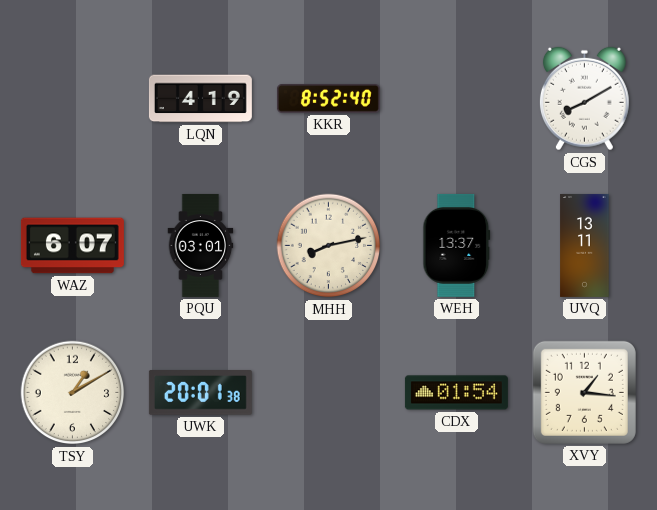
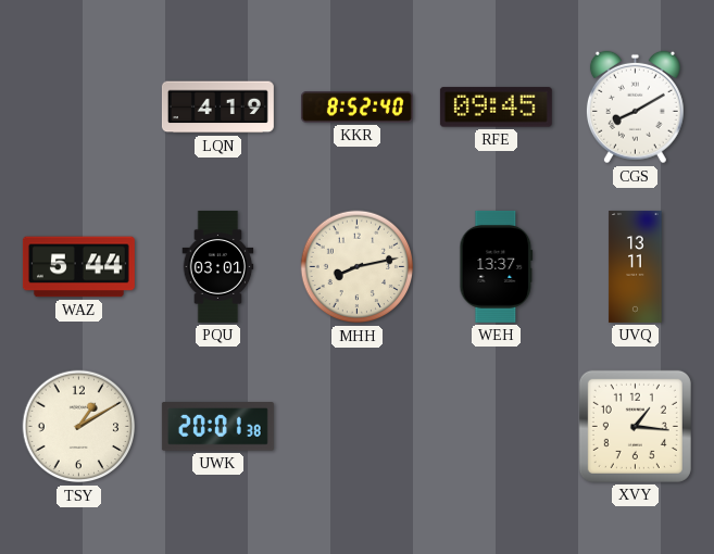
RFE: none -> 09:45 (496, 108)
WAZ: 6:07 -> 5:44 (78, 267)
CDX: 01:54 -> none (456, 393)
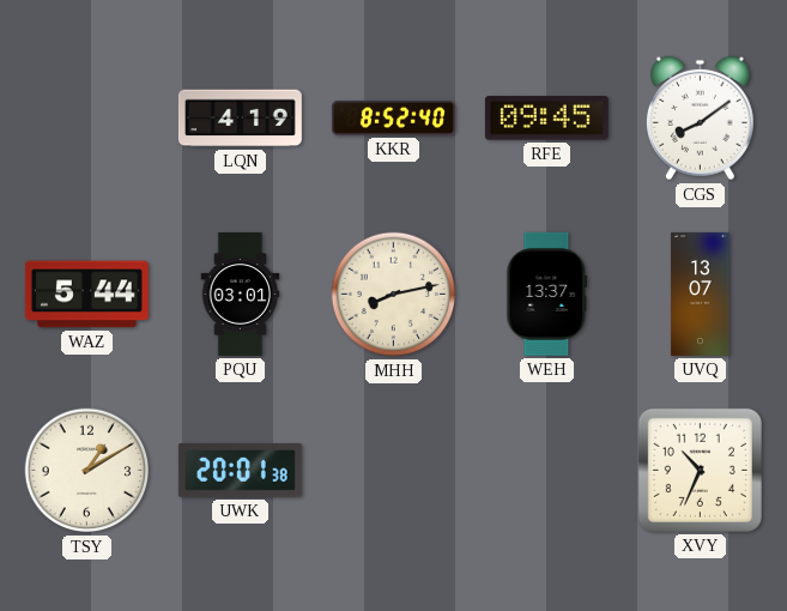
CGS: 8:10 -> 8:09 (700, 119)
UVQ: 13:11 -> 13:07 (701, 294)
XVY: 1:16 -> 10:34 (700, 470)
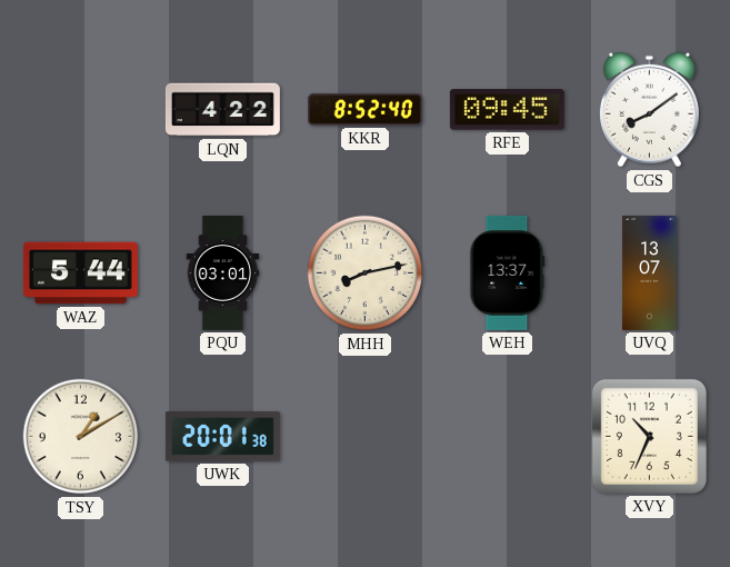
LQN: 4:19 -> 4:22 (222, 110)
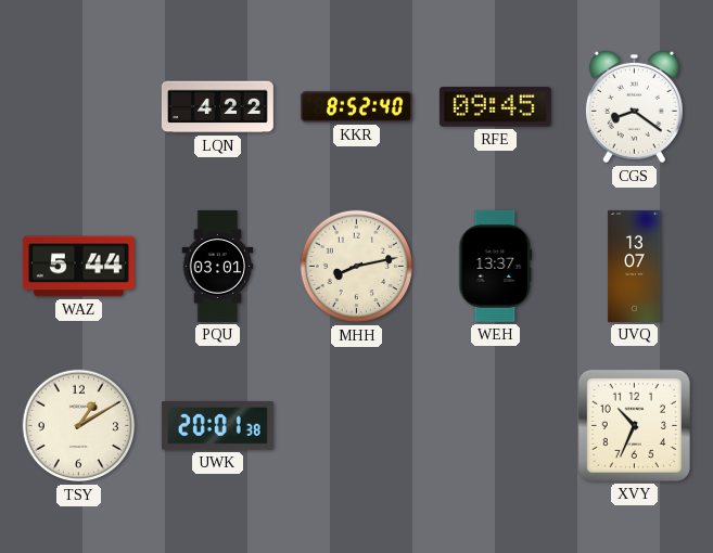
CGS: 8:09 -> 8:21 (634, 107)
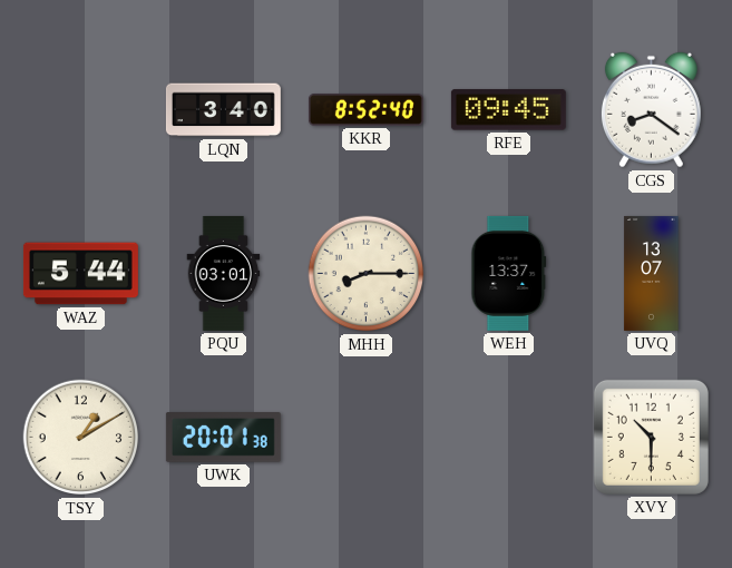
LQN: 4:22 -> 3:40 (223, 110)
MHH: 8:13 -> 8:15 (367, 274)
XVY: 10:34 -> 10:30 (651, 437)
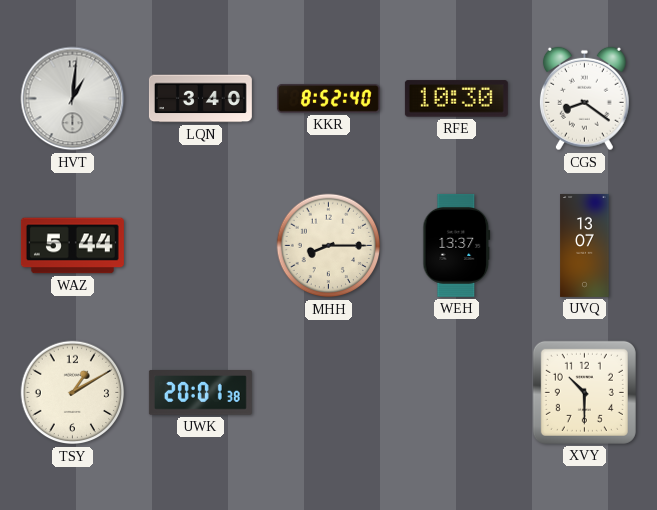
HVT: none -> 1:01 (73, 99)
RFE: 09:45 -> 10:30 (456, 99)
PQU: 03:01 -> none (224, 273)
